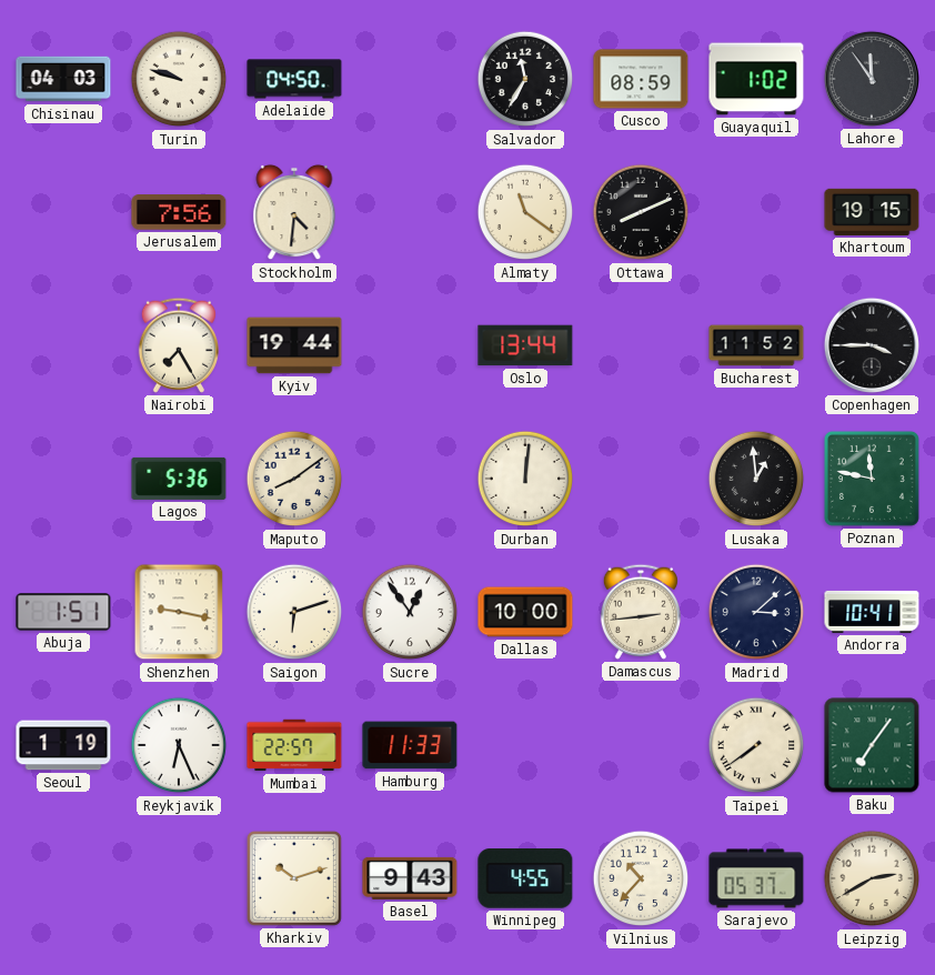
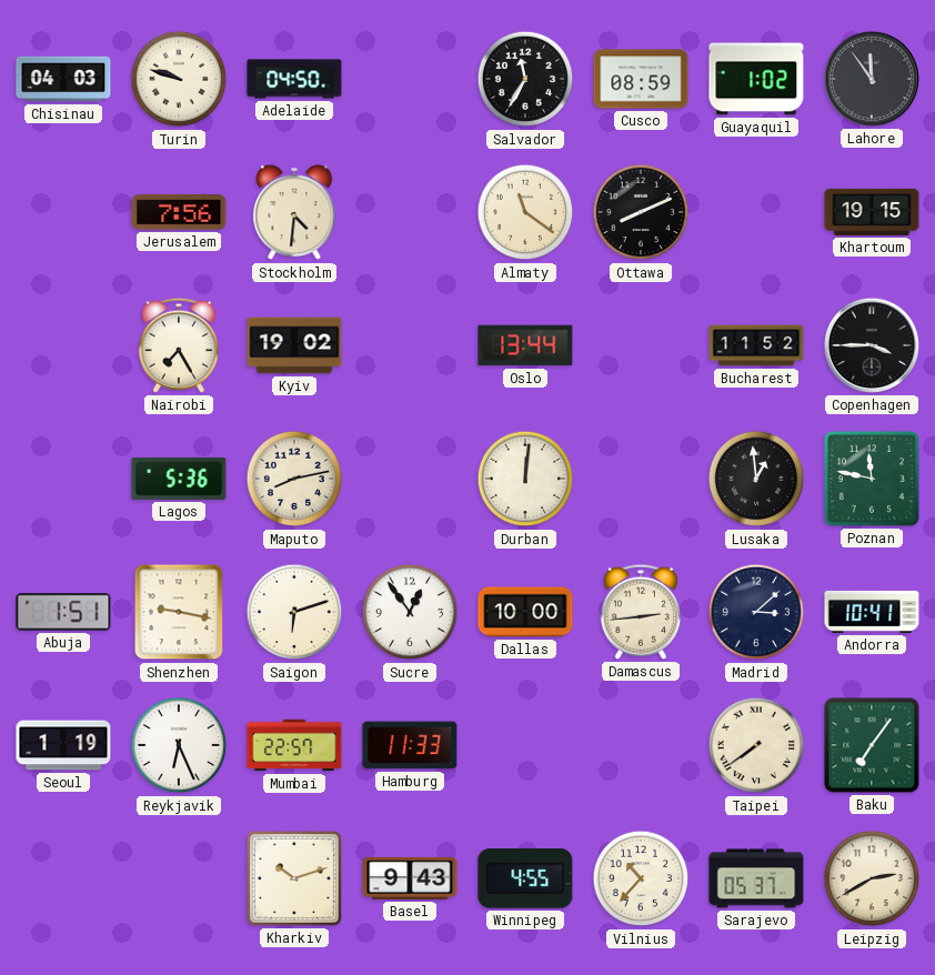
Kyiv: 19:44 -> 19:02 (294, 345)
Maputo: 8:09 -> 8:13 (294, 479)
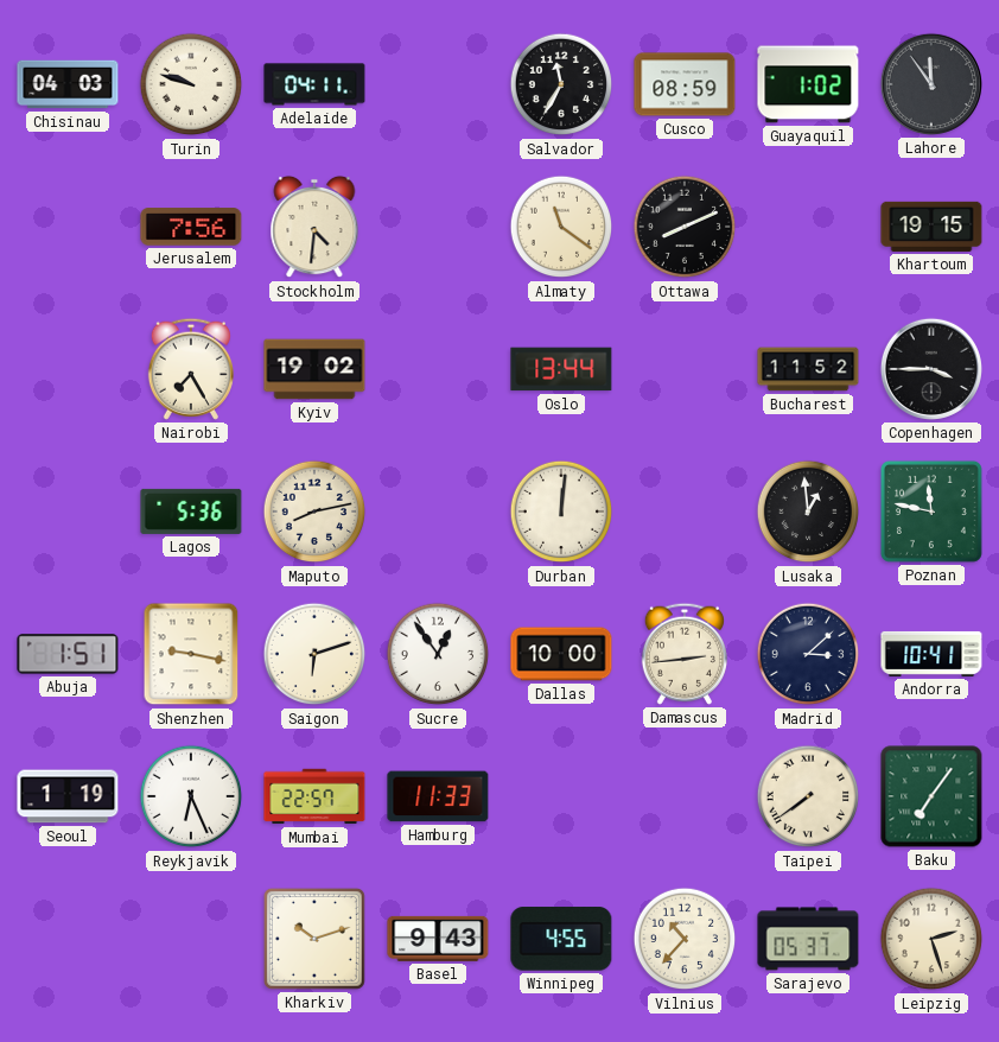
Adelaide: 04:50 -> 04:11 (314, 84)
Leipzig: 2:40 -> 2:27 (931, 939)
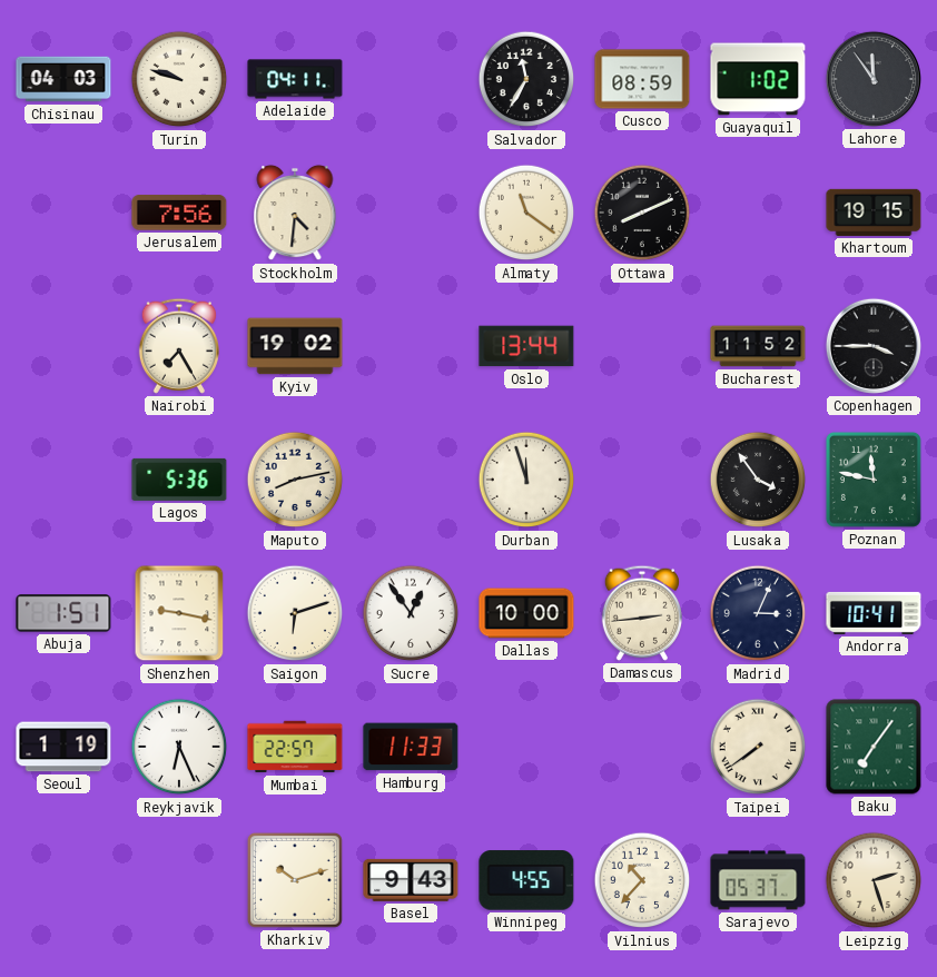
Durban: 12:01 -> 11:57 (526, 480)
Lusaka: 12:59 -> 3:54 (758, 480)
Madrid: 3:08 -> 3:04 (758, 613)
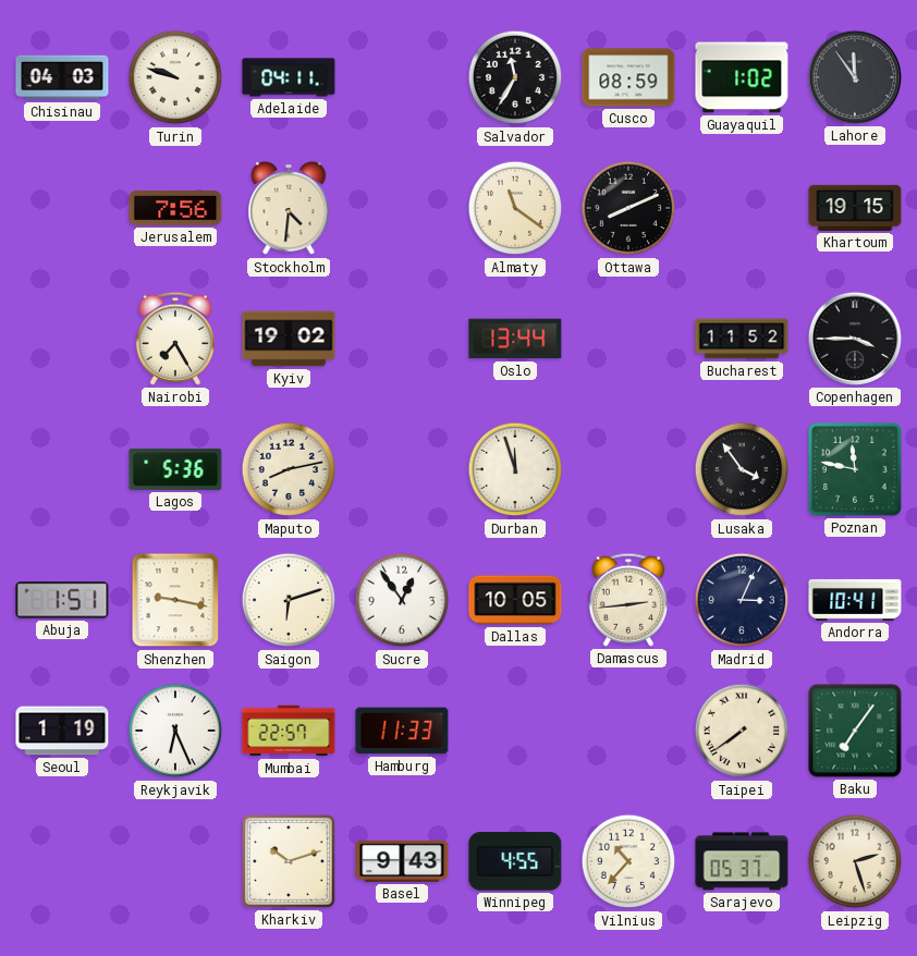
Dallas: 10:00 -> 10:05 (515, 600)
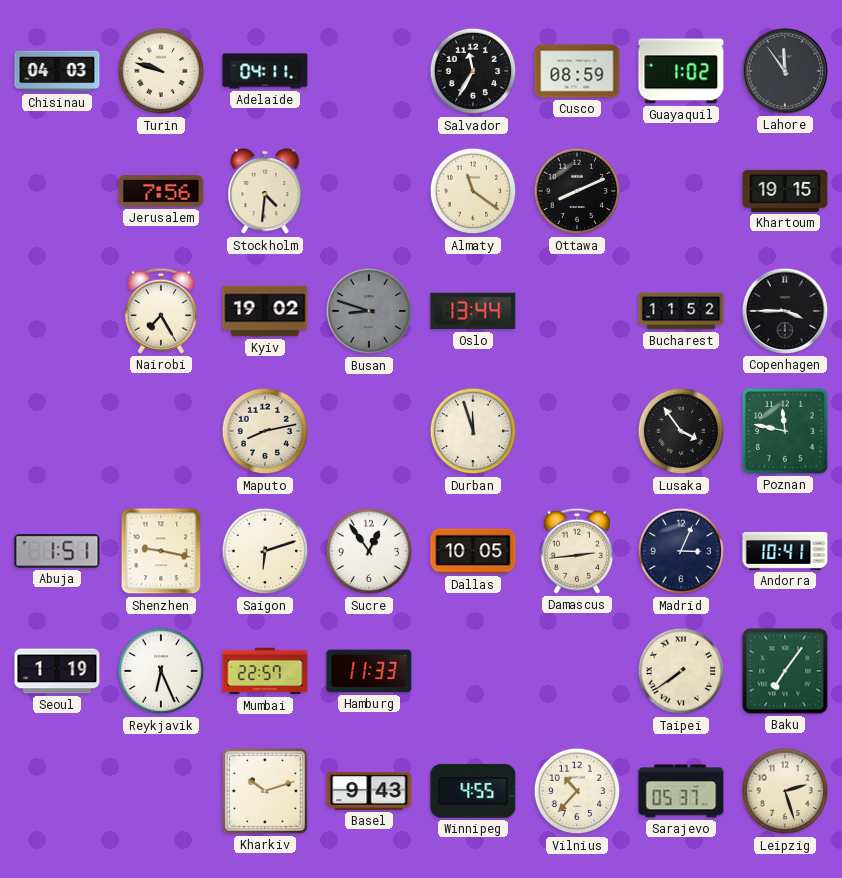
Busan: none -> 8:48 (369, 311)
Lagos: 5:36 -> none (175, 469)
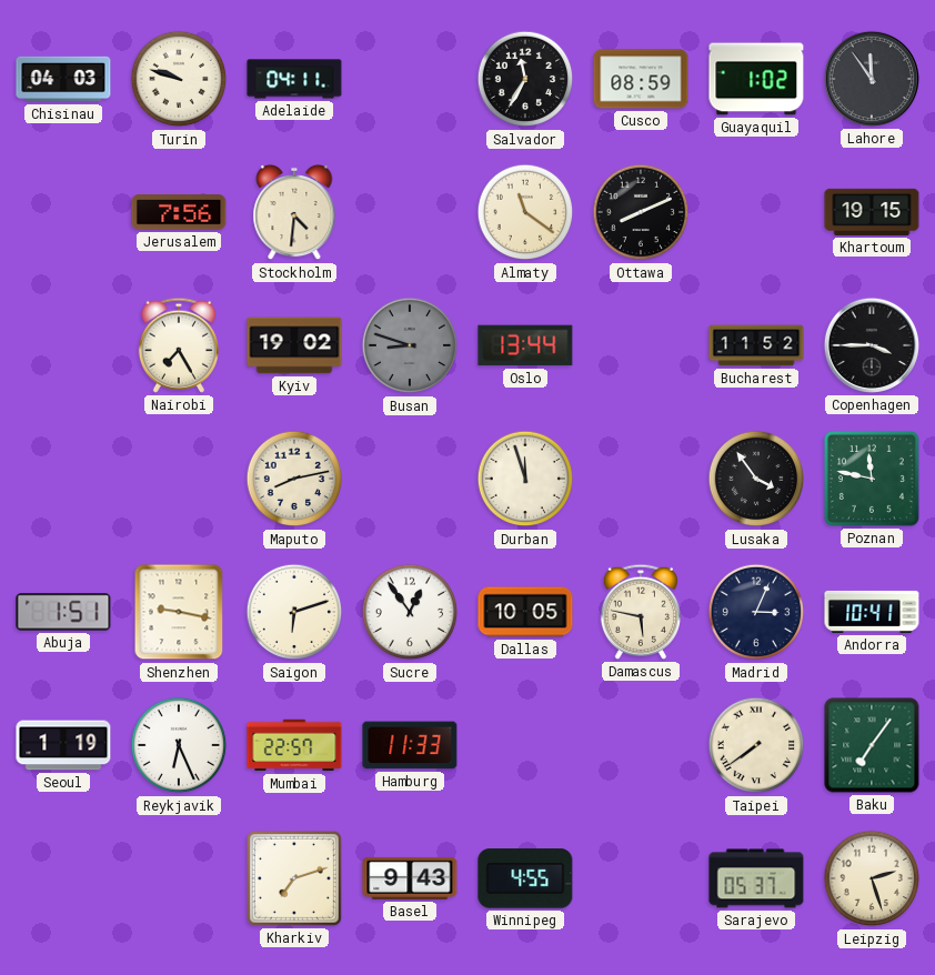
Damascus: 2:44 -> 5:47 (641, 612)
Kharkiv: 10:12 -> 7:12 (294, 878)
Vilnius: 10:37 -> none (577, 791)
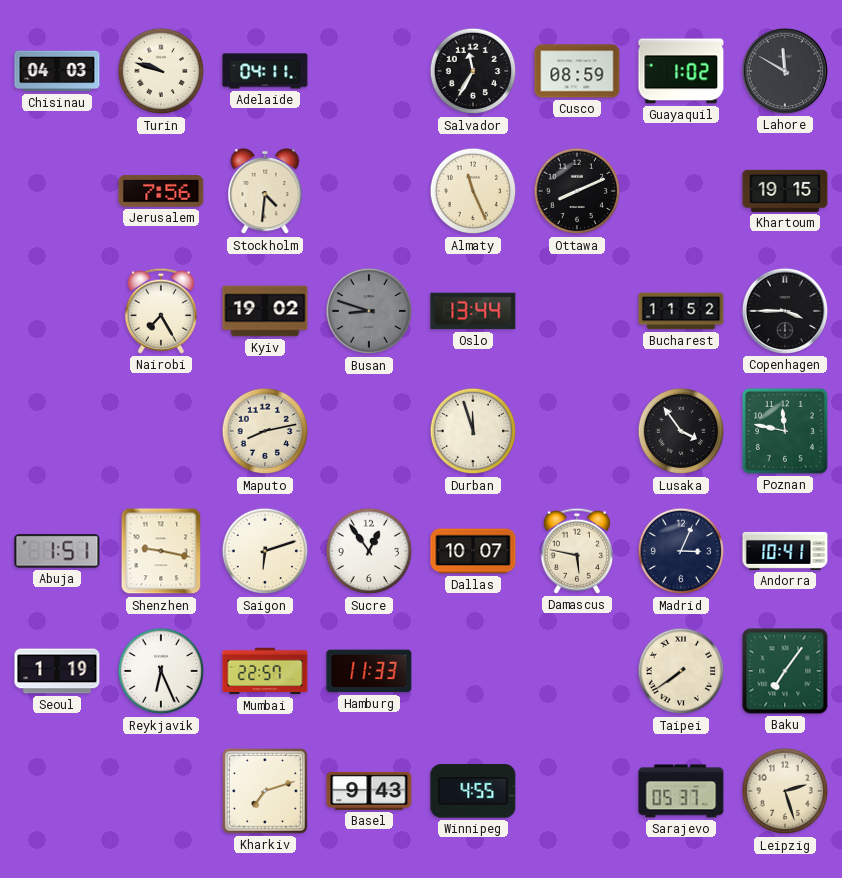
Lahore: 11:54 -> 11:50 (785, 71)
Almaty: 11:21 -> 11:26 (473, 191)
Dallas: 10:05 -> 10:07 (473, 551)
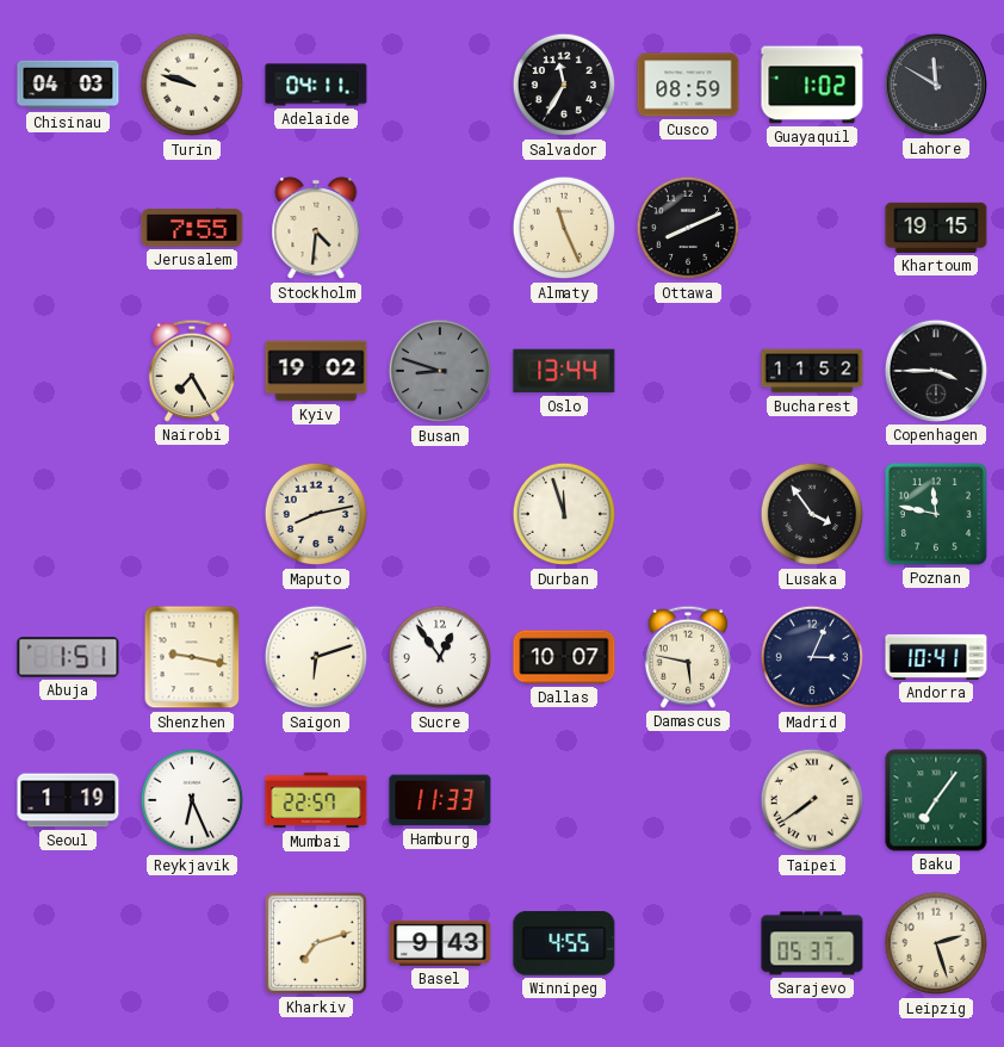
Jerusalem: 7:56 -> 7:55 (192, 228)
